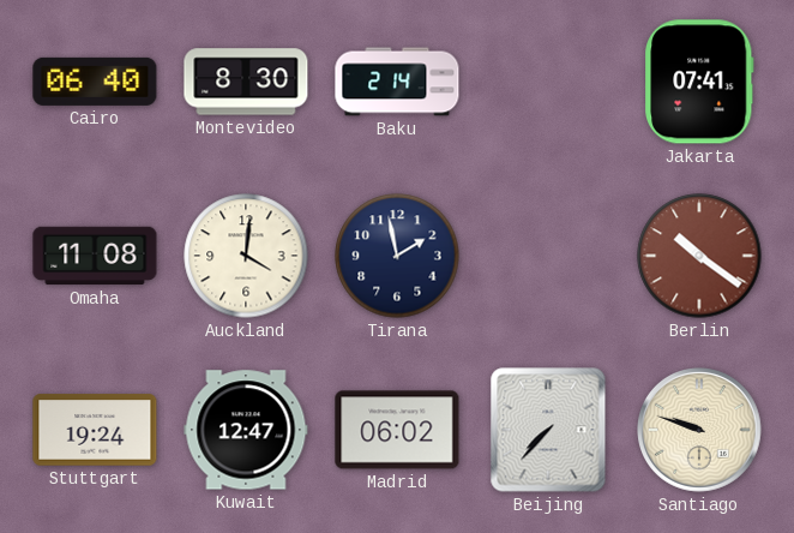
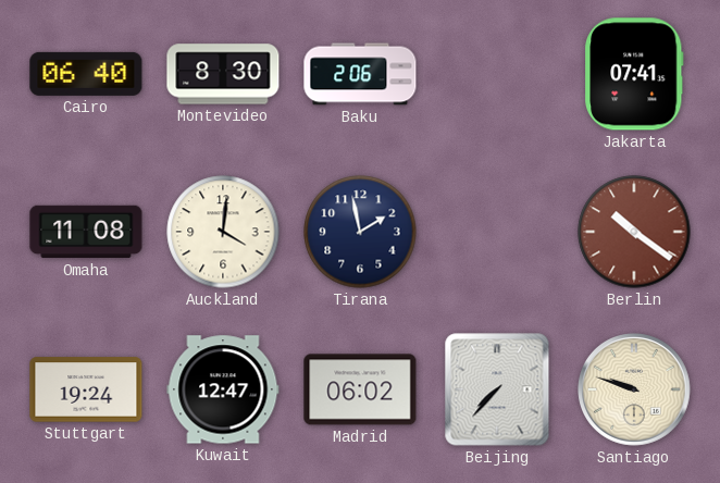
Baku: 2:14 -> 2:06 (360, 74)
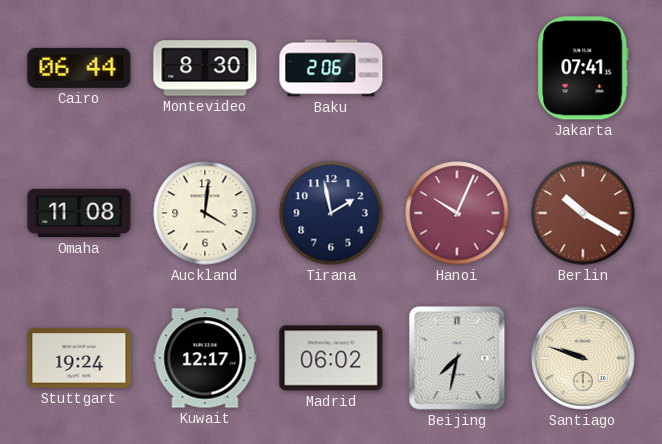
Cairo: 06:40 -> 06:44 (79, 68)
Hanoi: none -> 10:04 (457, 213)
Berlin: 10:21 -> 10:20 (583, 213)
Kuwait: 12:47 -> 12:17 (205, 358)
Beijing: 7:37 -> 7:32 (457, 358)
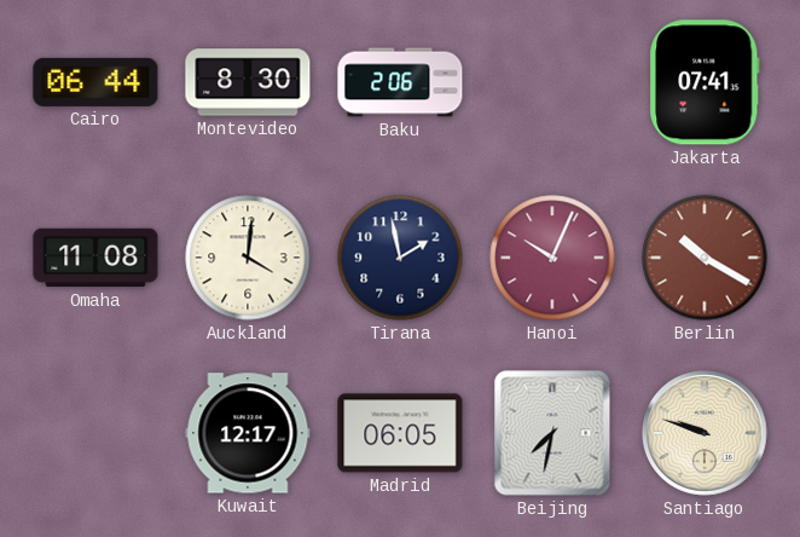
Stuttgart: 19:24 -> none (79, 358)
Madrid: 06:02 -> 06:05 (400, 433)
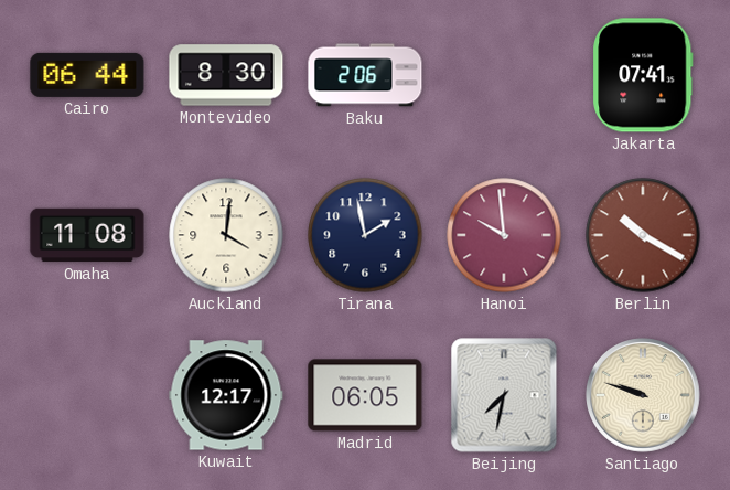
Hanoi: 10:04 -> 9:59 (504, 235)
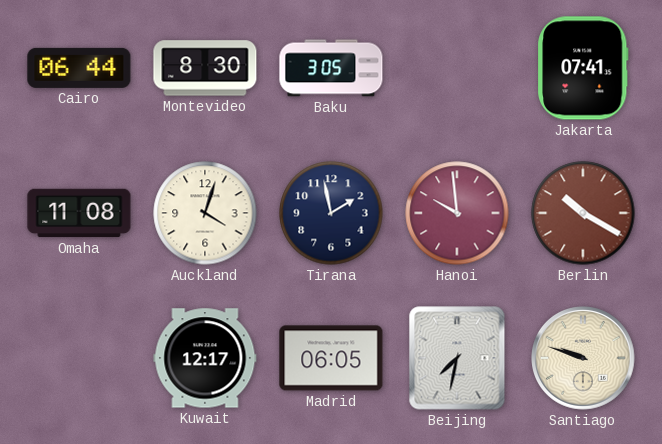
Baku: 2:06 -> 3:05 (331, 68)
Auckland: 4:01 -> 4:03 (205, 213)
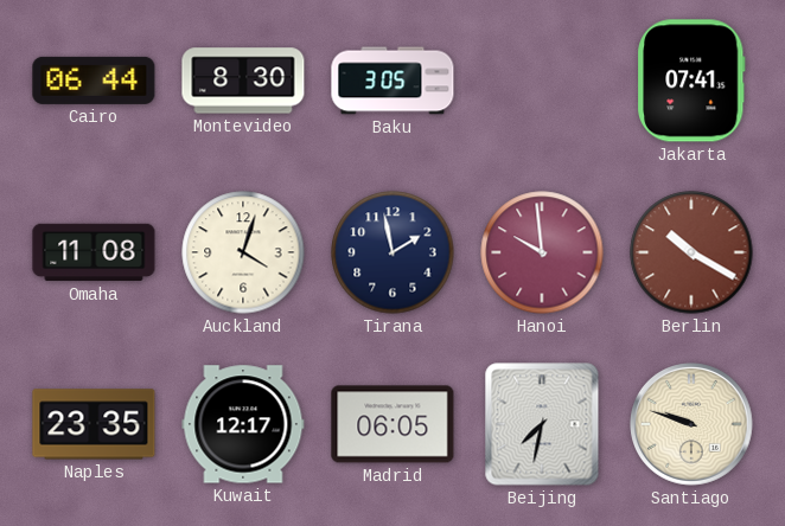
Naples: none -> 23:35 (94, 424)
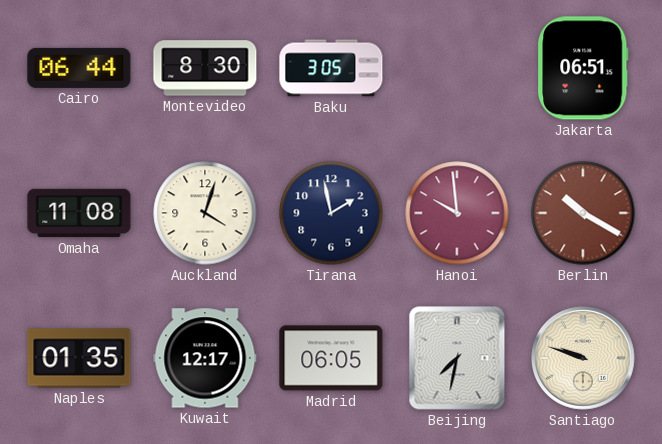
Jakarta: 07:41 -> 06:51 (583, 68)
Naples: 23:35 -> 01:35 (79, 358)
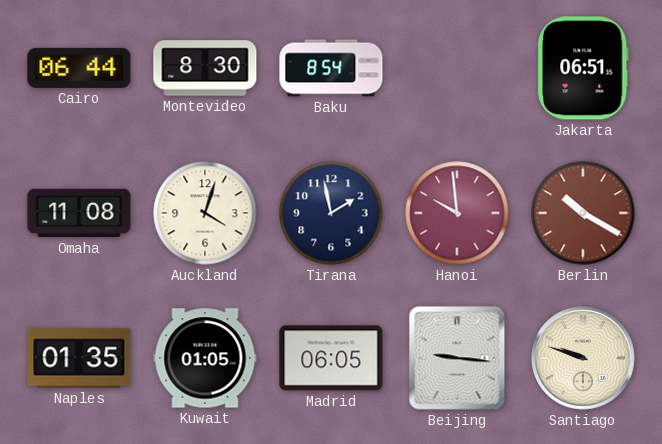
Baku: 3:05 -> 8:54 (331, 68)
Kuwait: 12:17 -> 01:05 (205, 358)
Beijing: 7:32 -> 9:16 (457, 358)
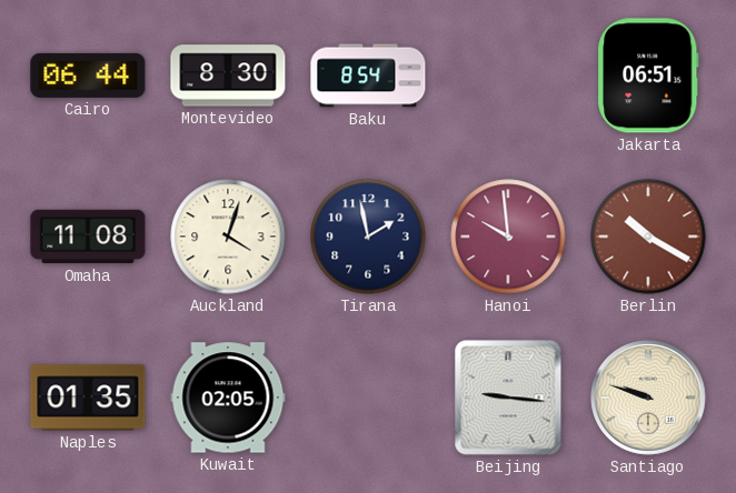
Kuwait: 01:05 -> 02:05 (228, 398)
Madrid: 06:05 -> none (331, 358)
